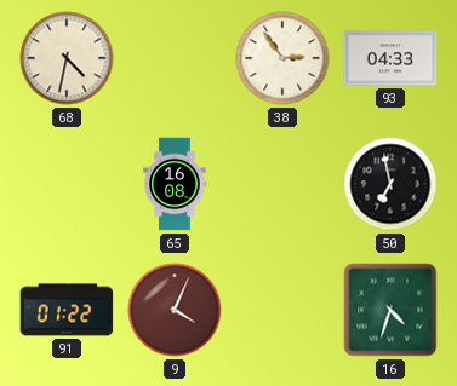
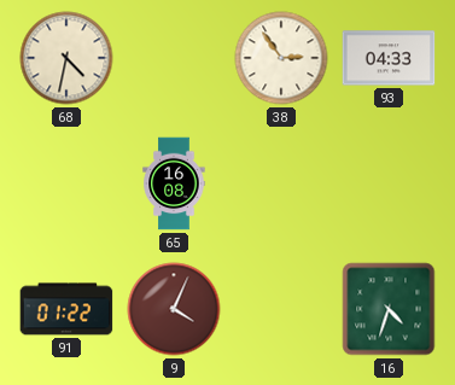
50: 6:58 -> none (390, 184)
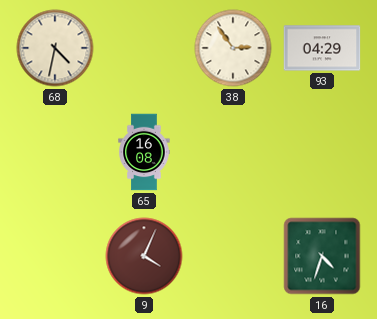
93: 04:33 -> 04:29 (322, 48)
91: 01:22 -> none (66, 309)
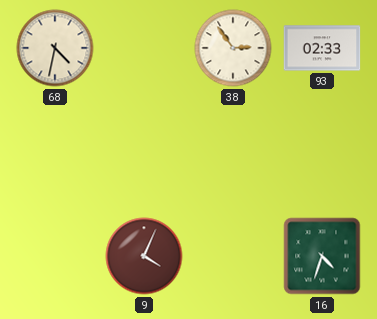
93: 04:29 -> 02:33 (322, 48)
65: 16:08 -> none (144, 152)
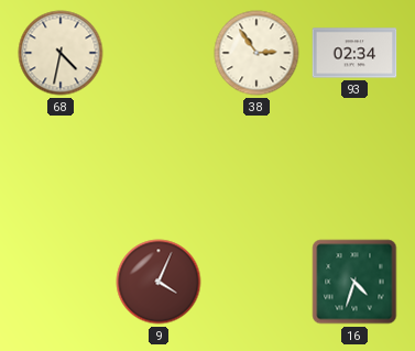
93: 02:33 -> 02:34 (354, 53)
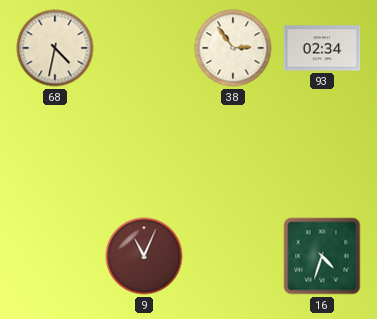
9: 4:04 -> 11:04 (144, 256)
